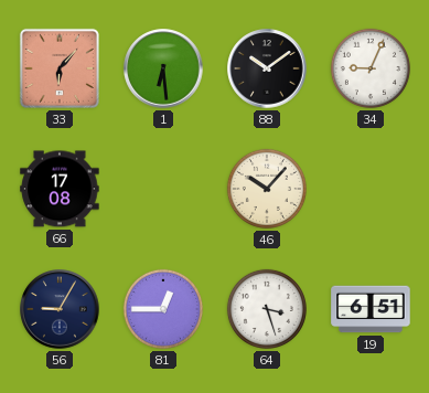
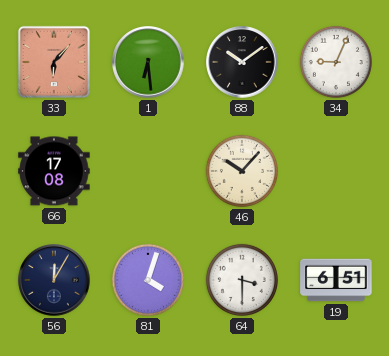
56: 9:05 -> 12:05 (54, 280)
81: 12:45 -> 4:03 (148, 280)
64: 3:27 -> 3:30 (242, 280)
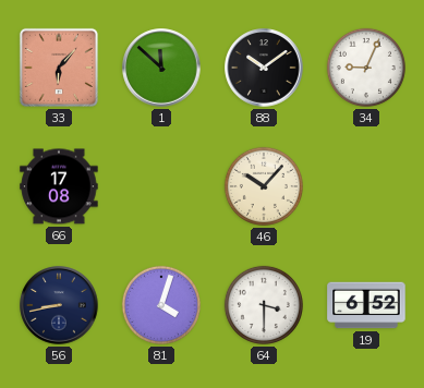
1: 6:29 -> 11:52 (161, 68)
56: 12:05 -> 8:43 (59, 305)
19: 6:51 -> 6:52 (366, 305)
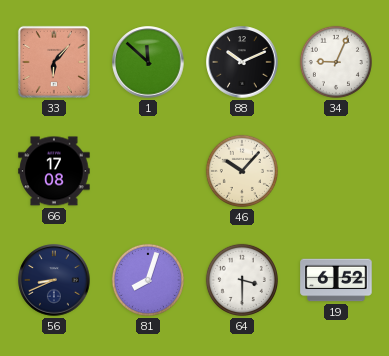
88: 10:09 -> 10:11 (242, 62)
56: 8:43 -> 8:41 (54, 280)
81: 4:03 -> 8:03 (148, 280)
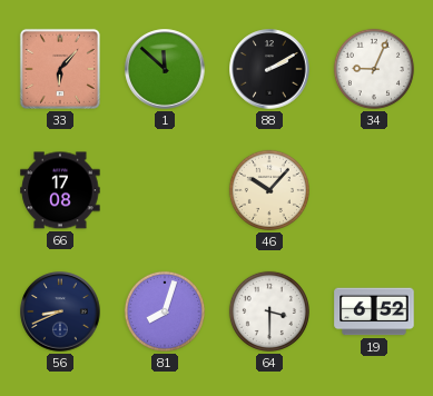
88: 10:11 -> 2:10 (269, 69)
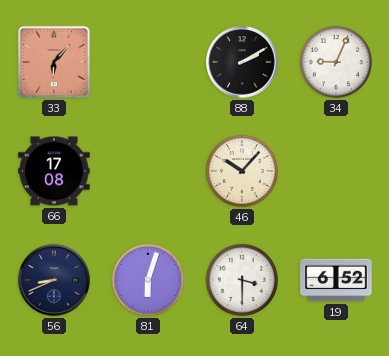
1: 11:52 -> none (165, 69)
81: 8:03 -> 6:03 (148, 280)
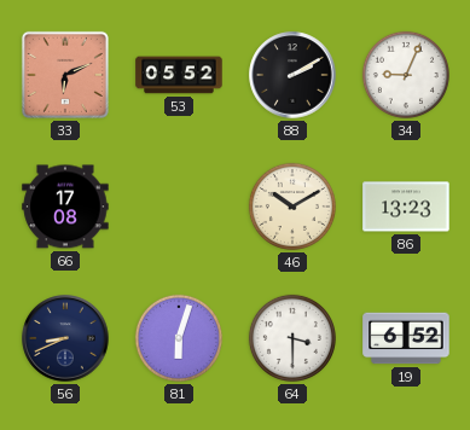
33: 6:07 -> 6:11 (65, 75)
53: none -> 05:52 (179, 75)
46: 10:07 -> 10:10 (292, 207)
86: none -> 13:23 (406, 207)
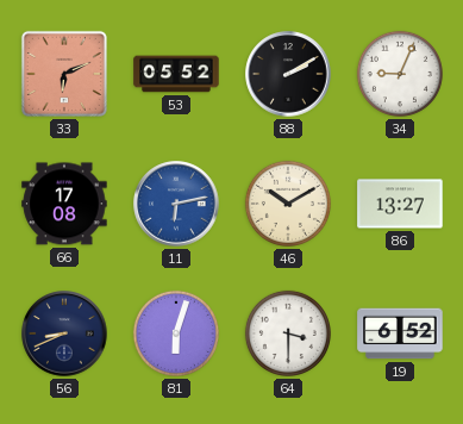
11: none -> 6:13 (176, 204)
86: 13:23 -> 13:27 (400, 204)
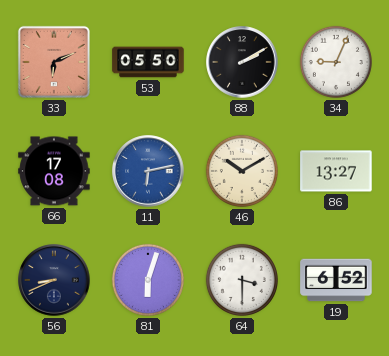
53: 05:52 -> 05:50 (148, 62)
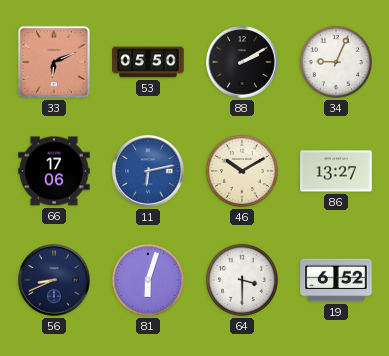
66: 17:08 -> 17:06 (54, 171)
